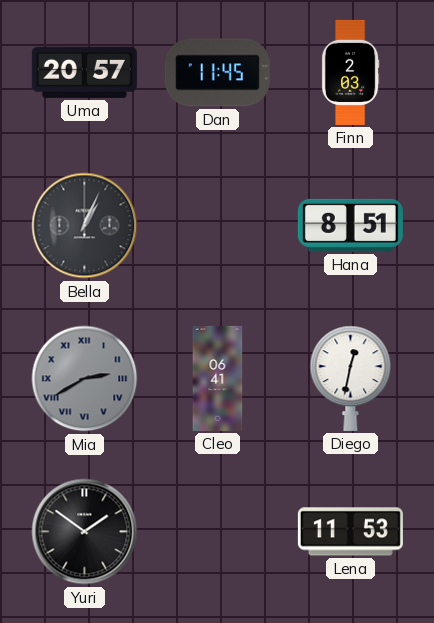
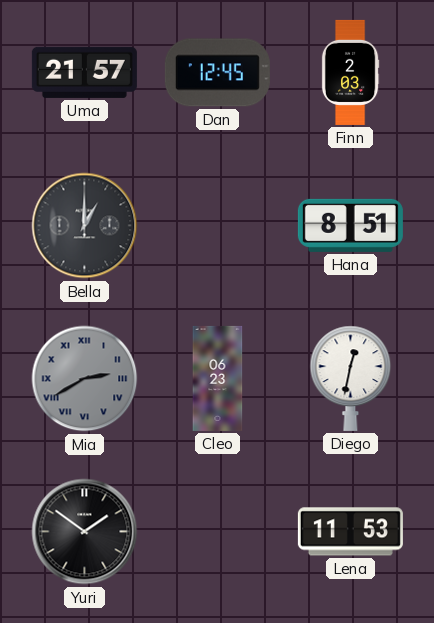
Uma: 20:57 -> 21:57 (84, 72)
Dan: 11:45 -> 12:45 (217, 73)
Bella: 1:04 -> 1:00 (85, 226)
Cleo: 06:41 -> 06:23 (218, 378)
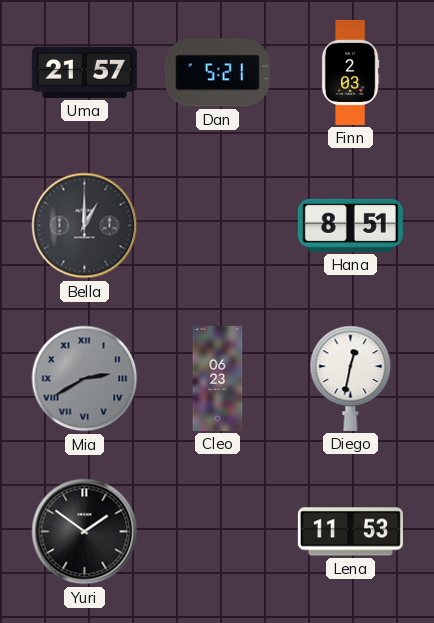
Dan: 12:45 -> 5:21 (217, 73)
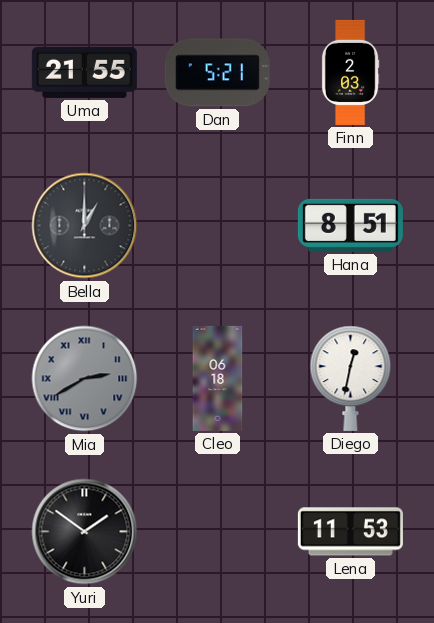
Uma: 21:57 -> 21:55 (84, 72)
Cleo: 06:23 -> 06:18 (218, 378)
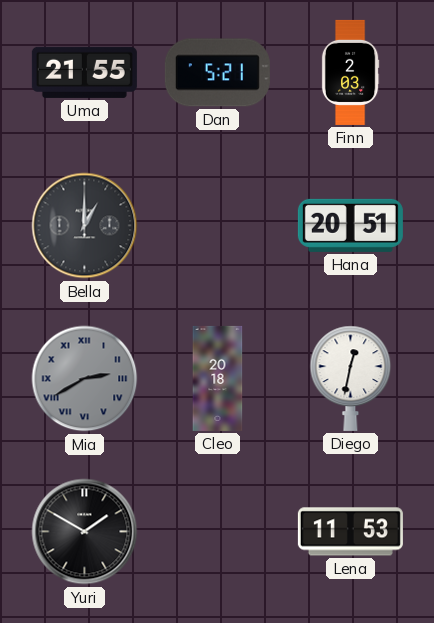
Hana: 8:51 -> 20:51 (350, 225)
Cleo: 06:18 -> 20:18 (218, 378)
Yuri: 1:51 -> 1:50 (85, 532)
